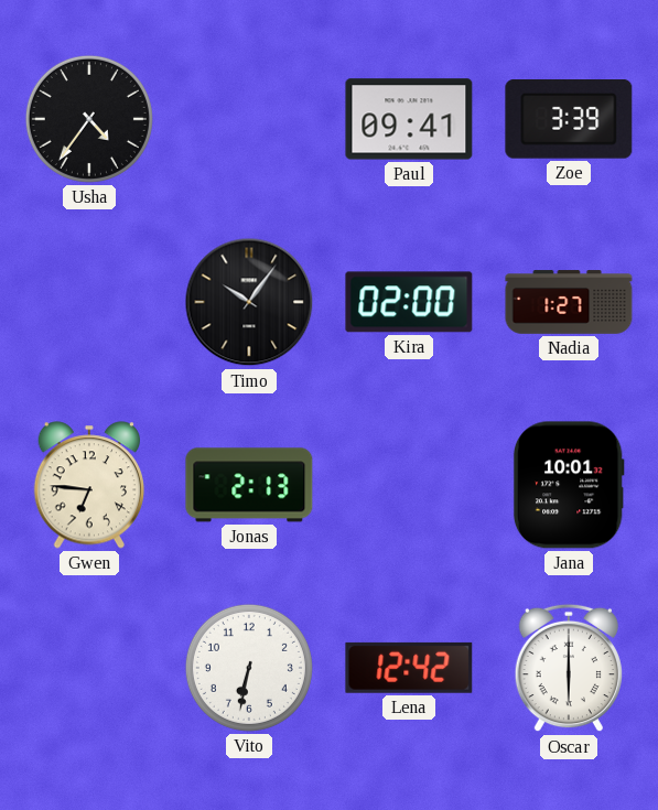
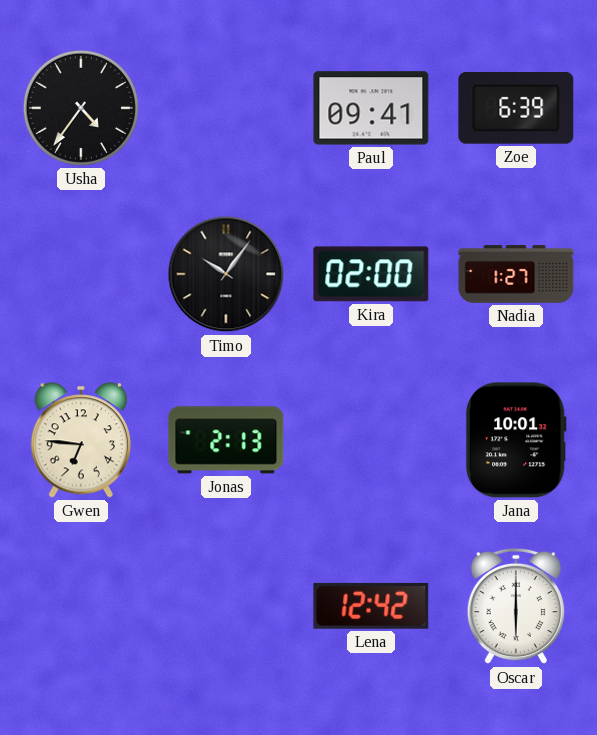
Zoe: 3:39 -> 6:39 (516, 109)
Vito: 6:32 -> none (249, 668)
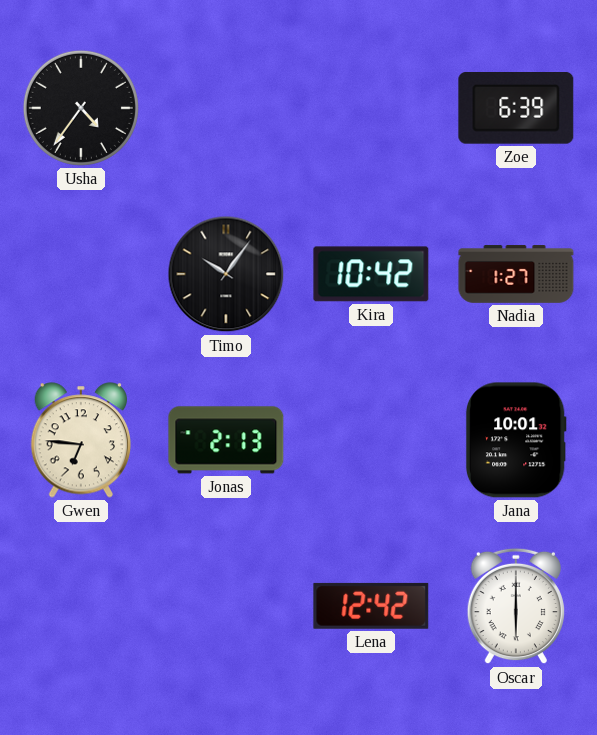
Paul: 09:41 -> none (371, 108)
Kira: 02:00 -> 10:42 (371, 274)
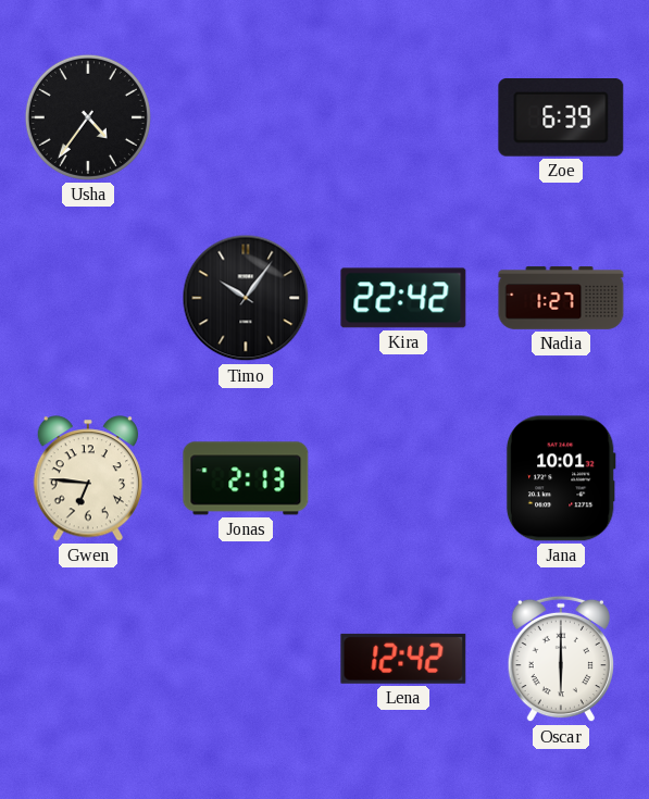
Kira: 10:42 -> 22:42 (403, 298)
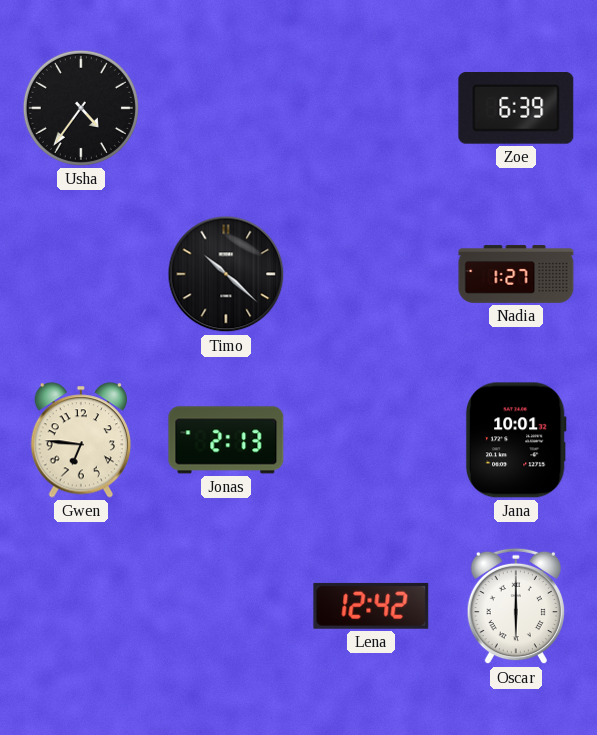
Timo: 10:06 -> 10:22 (226, 274)
Kira: 22:42 -> none (403, 298)
